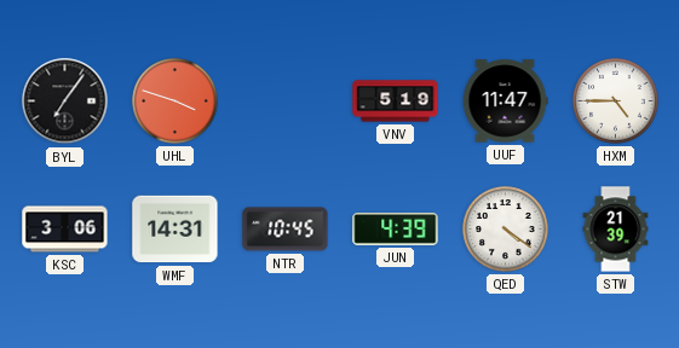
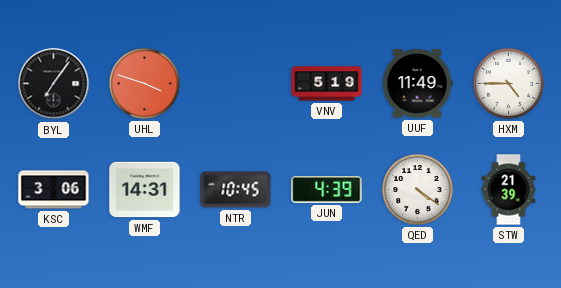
UUF: 11:47 -> 11:49 (417, 84)
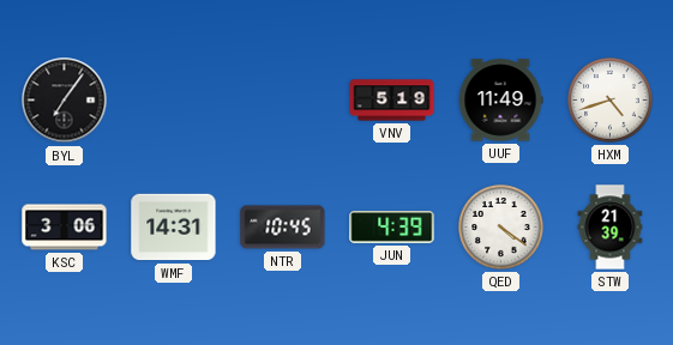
UHL: 3:48 -> none (145, 84)
HXM: 4:45 -> 4:42 (611, 101)
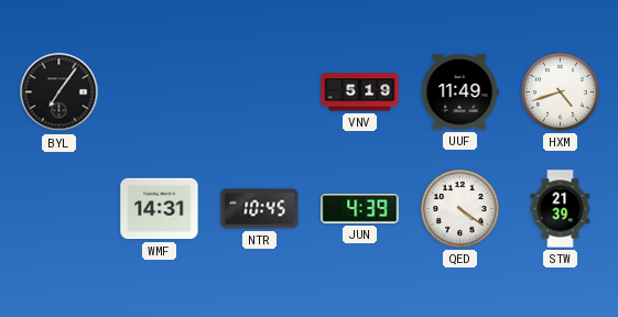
KSC: 3:06 -> none (65, 228)
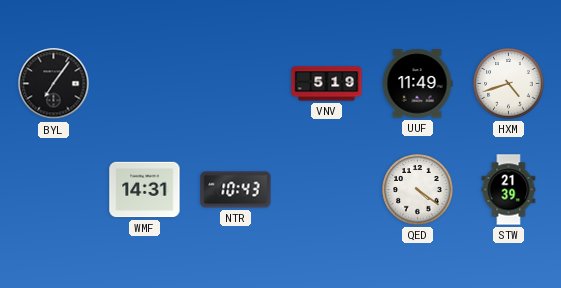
NTR: 10:45 -> 10:43 (236, 190)
JUN: 4:39 -> none (360, 209)
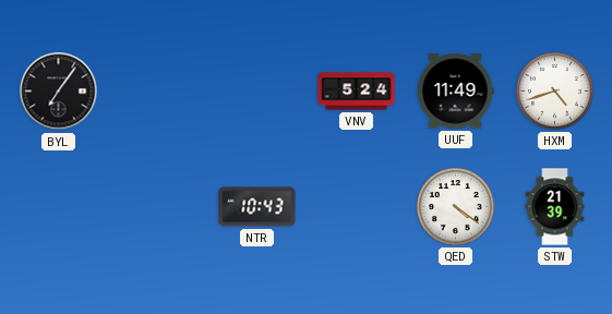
VNV: 5:19 -> 5:24 (357, 92)
WMF: 14:31 -> none (145, 190)
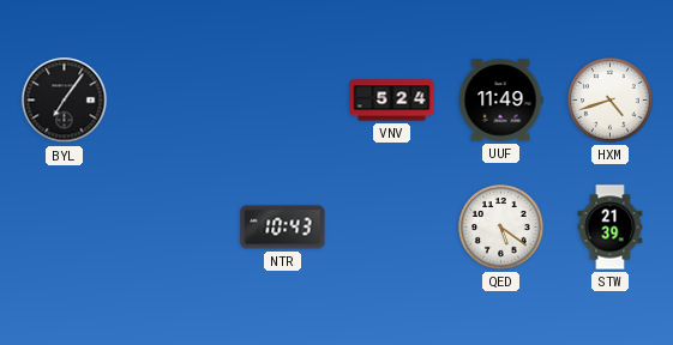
QED: 4:21 -> 5:21 (501, 228)
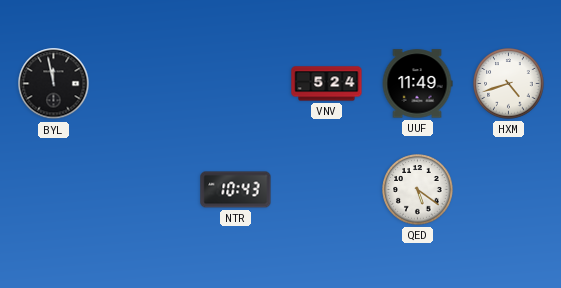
BYL: 7:06 -> 11:58 (54, 84)
STW: 21:39 -> none (611, 228)
